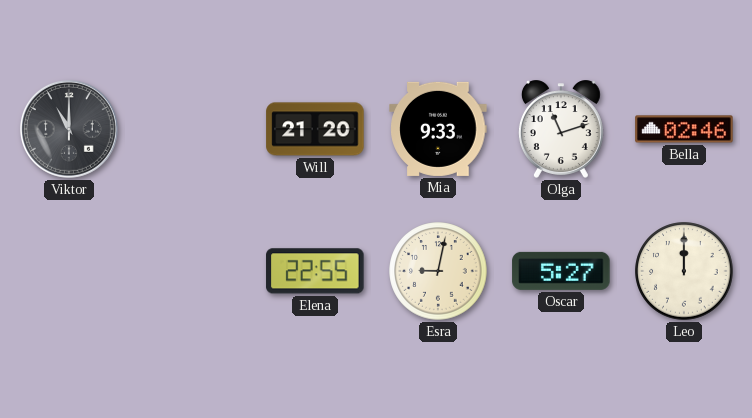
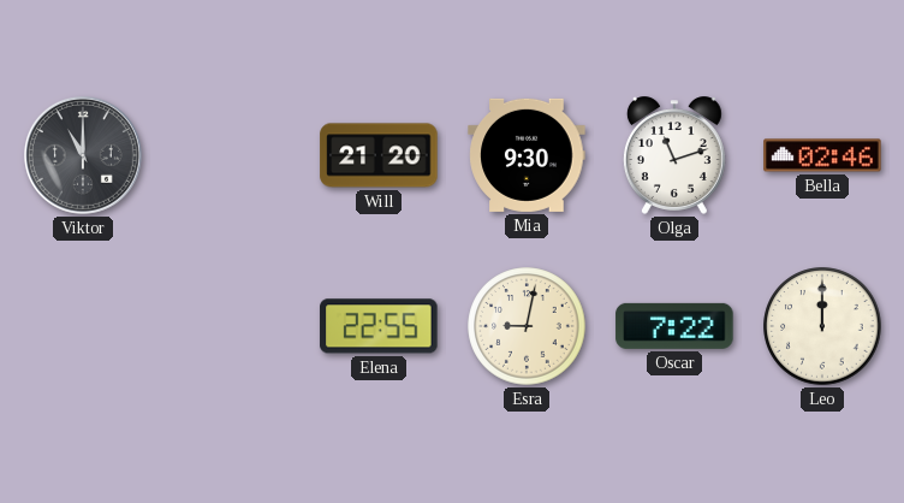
Mia: 9:33 -> 9:30 (527, 155)
Oscar: 5:27 -> 7:22 (674, 326)
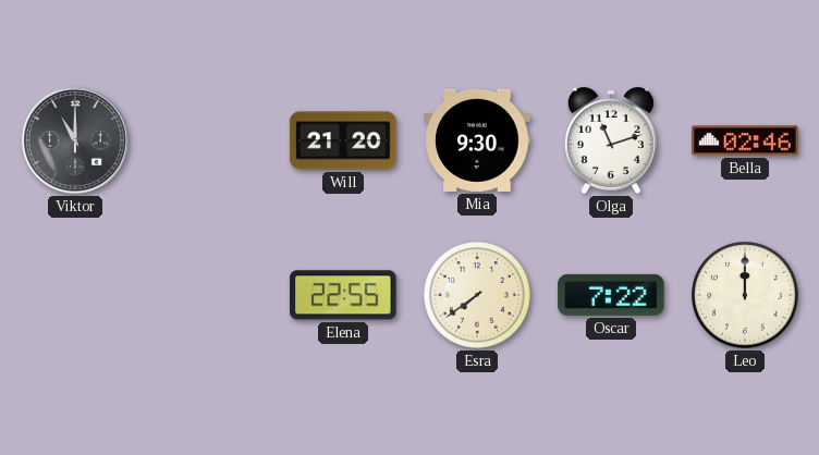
Esra: 9:02 -> 7:39 (477, 295)
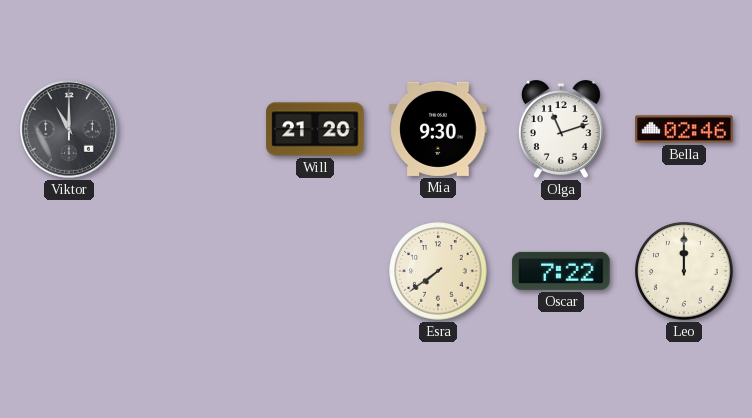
Elena: 22:55 -> none (343, 295)
